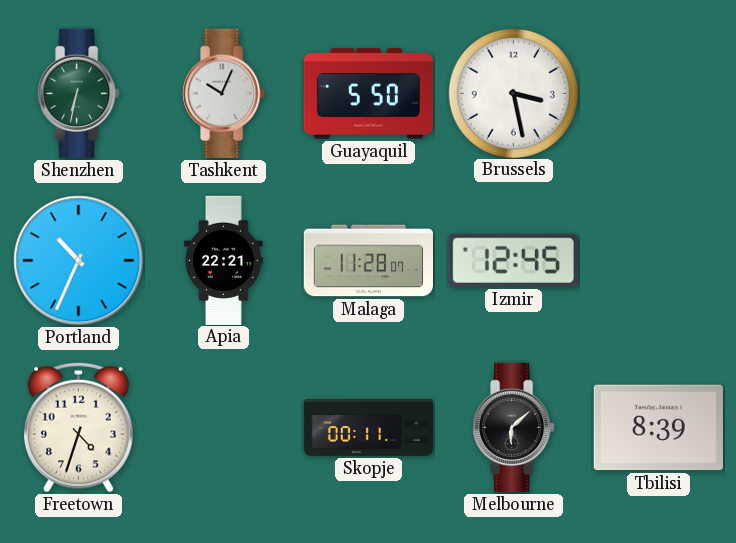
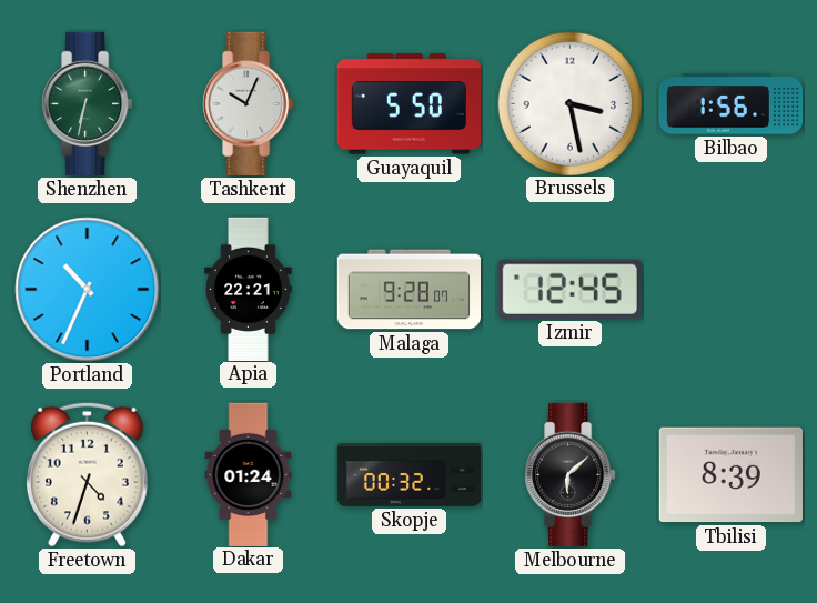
Bilbao: none -> 1:56 (730, 104)
Malaga: 11:28 -> 9:28 (408, 290)
Dakar: none -> 01:24 (249, 474)
Skopje: 00:11 -> 00:32 (410, 475)
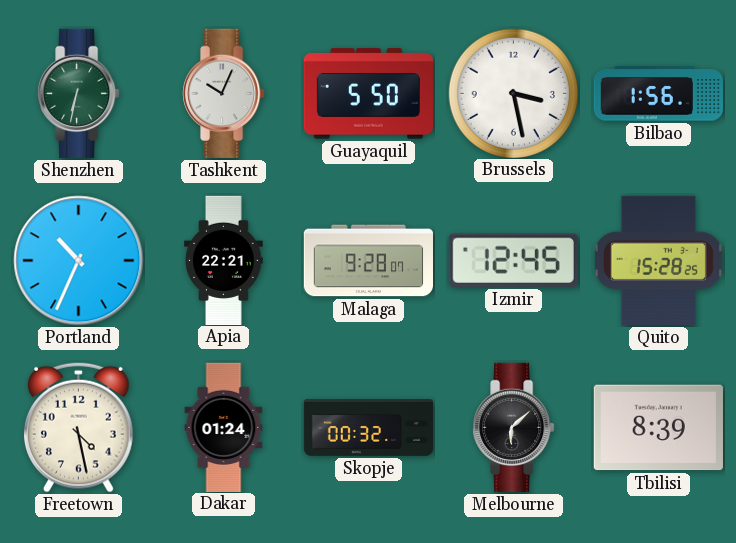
Quito: none -> 15:28 (658, 260)
Freetown: 4:33 -> 4:28 (78, 427)
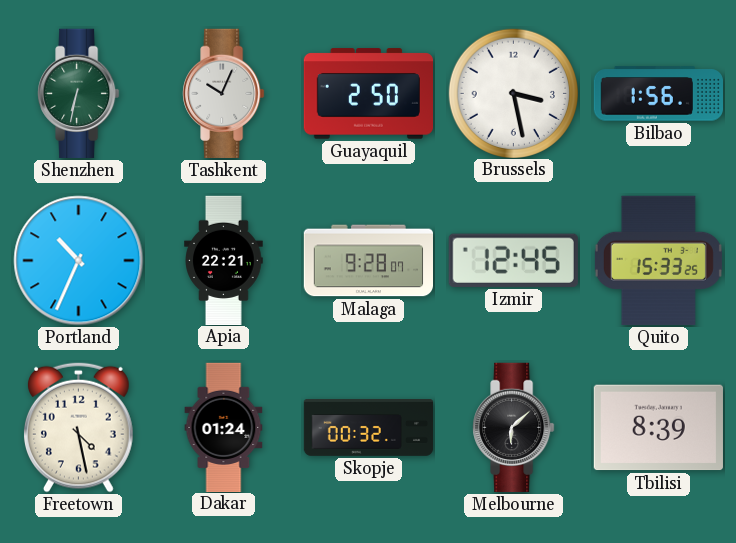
Guayaquil: 5:50 -> 2:50 (368, 94)
Quito: 15:28 -> 15:33 (658, 260)
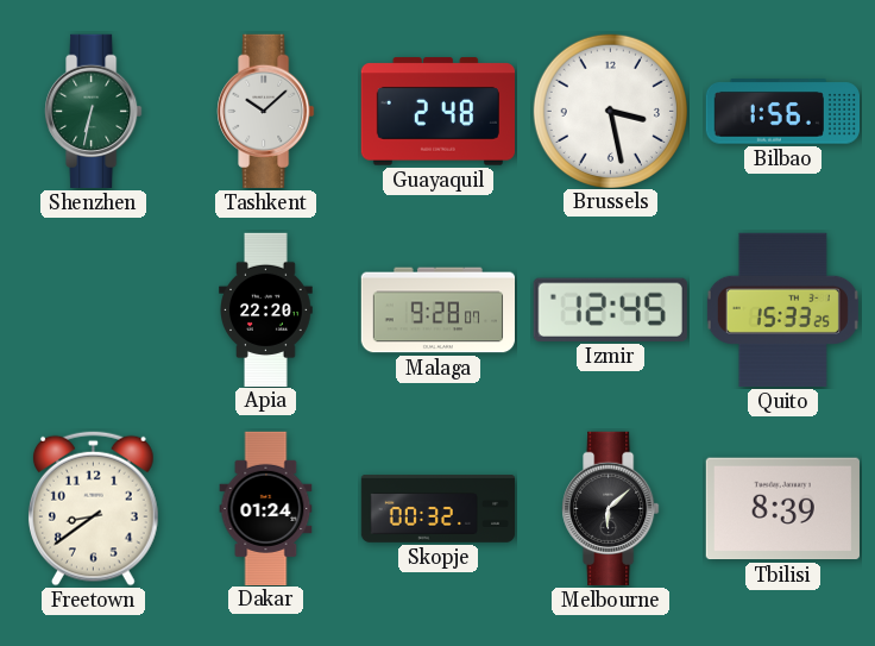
Tashkent: 10:04 -> 10:08 (266, 111)
Guayaquil: 2:50 -> 2:48 (437, 112)
Portland: 10:34 -> none (79, 261)
Apia: 22:21 -> 22:20 (266, 309)
Freetown: 4:28 -> 8:39 (93, 508)
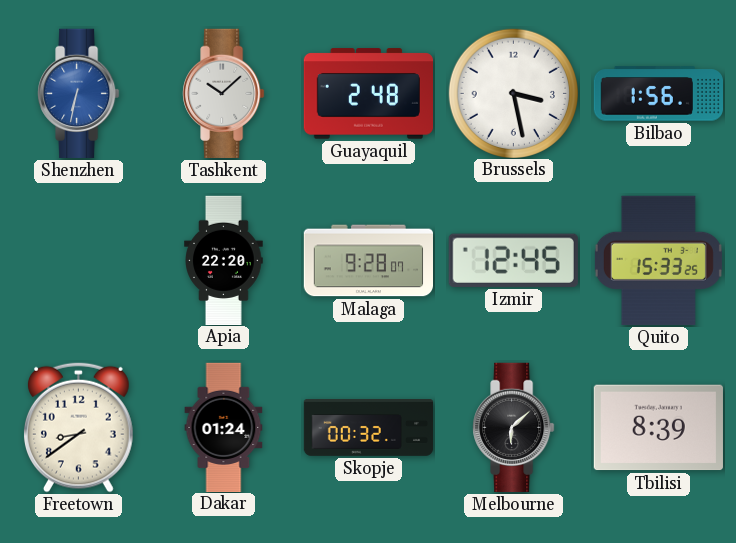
Shenzhen dial: green -> blue (79, 93)
